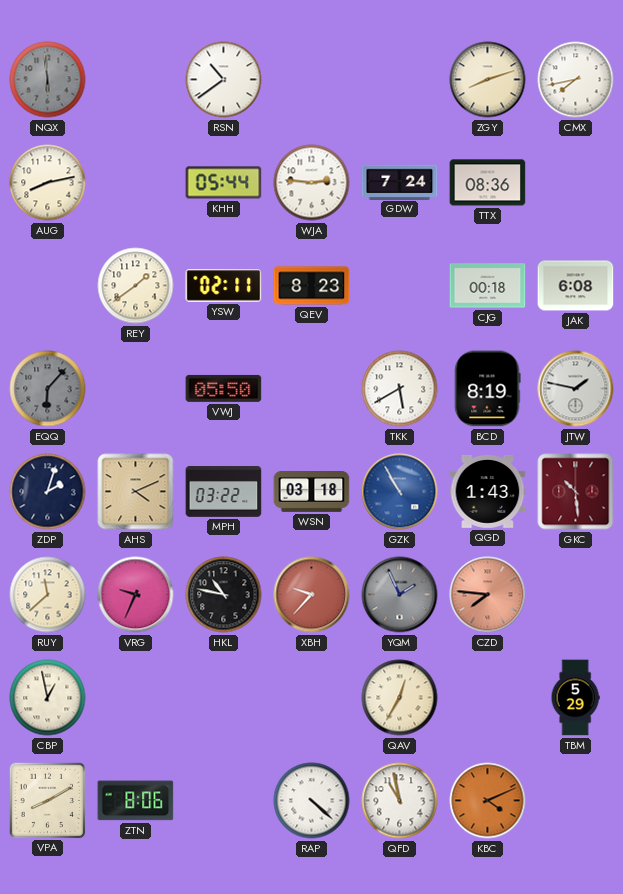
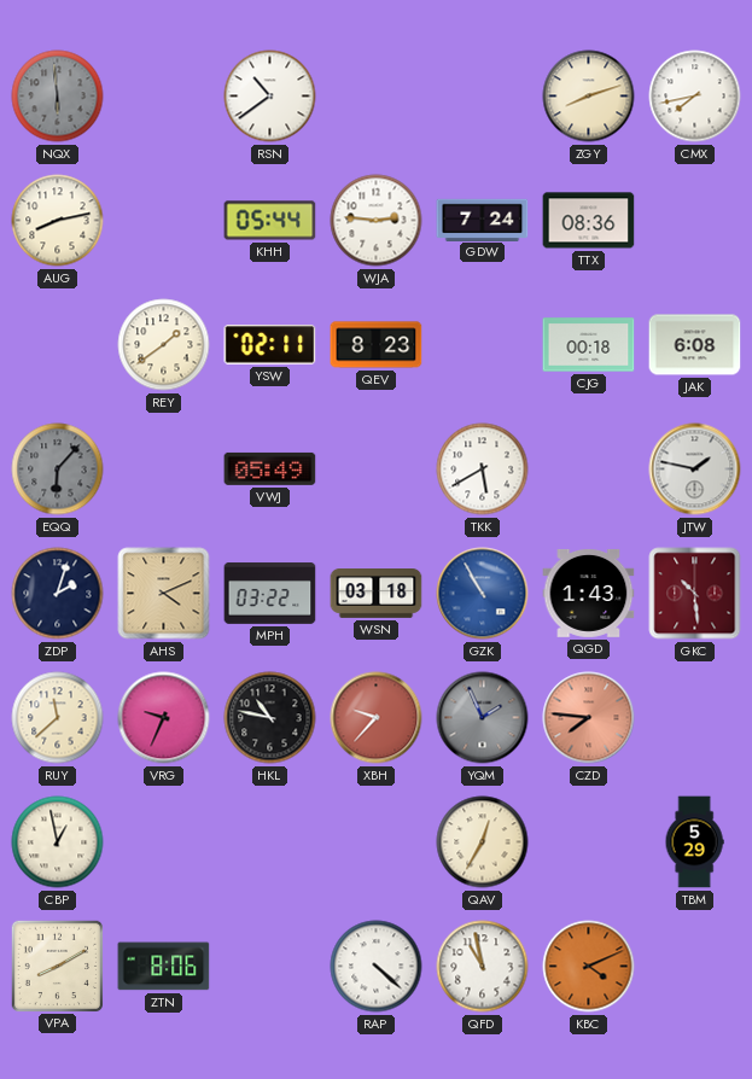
VWJ: 05:50 -> 05:49 (270, 468)
BCD: 8:19 -> none (487, 389)
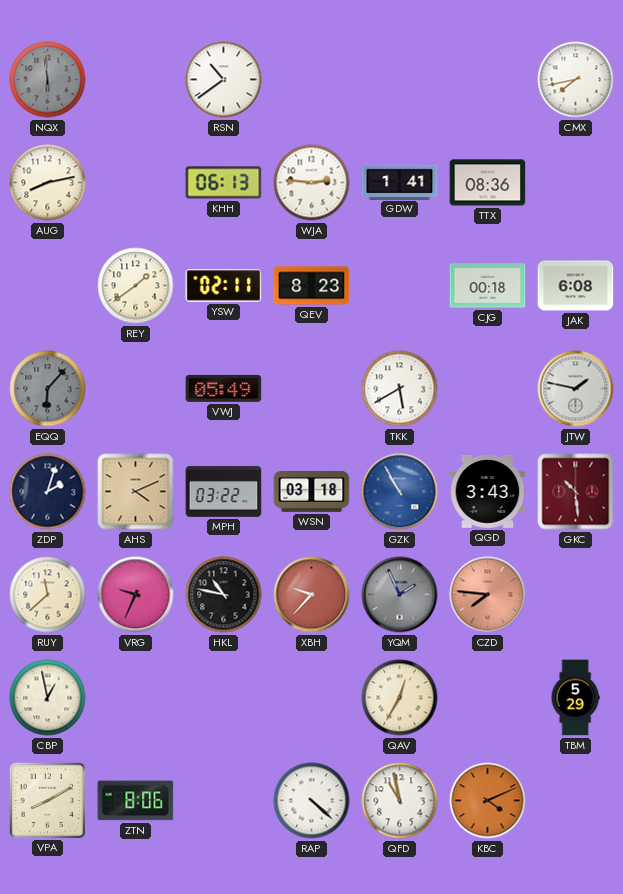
ZGY: 8:12 -> none (589, 97)
KHH: 05:44 -> 06:13 (224, 183)
GDW: 7:24 -> 1:41 (400, 182)
QGD: 1:43 -> 3:43 (488, 491)
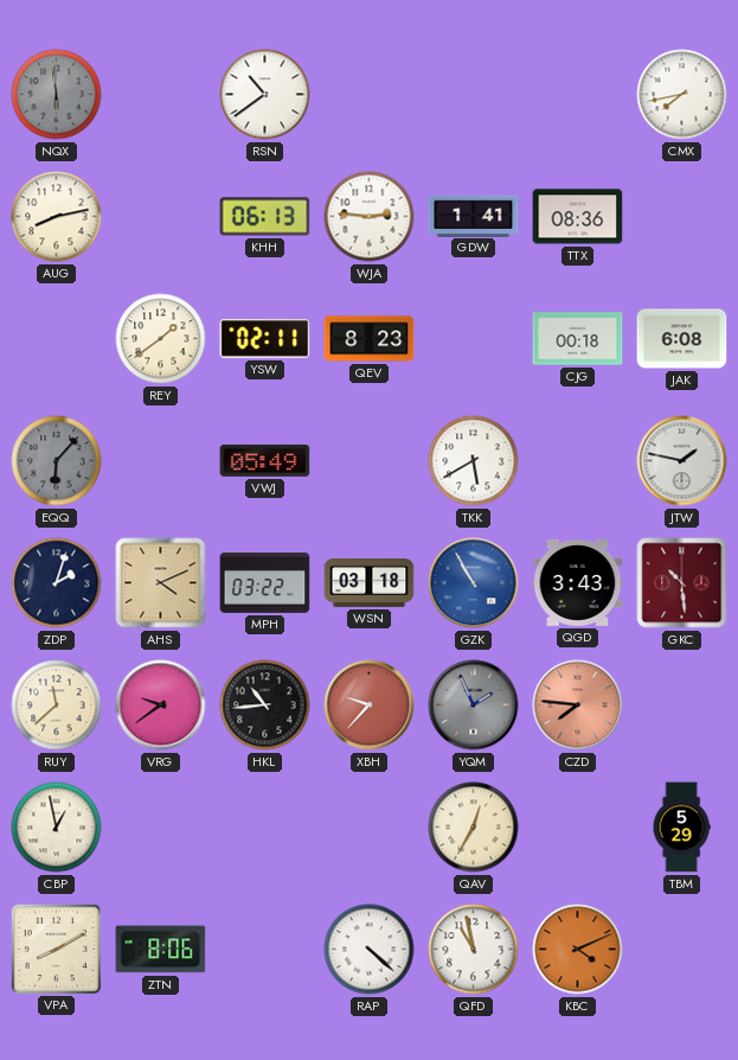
VRG: 9:34 -> 9:39 (161, 705)
HKL: 10:47 -> 10:44 (265, 705)
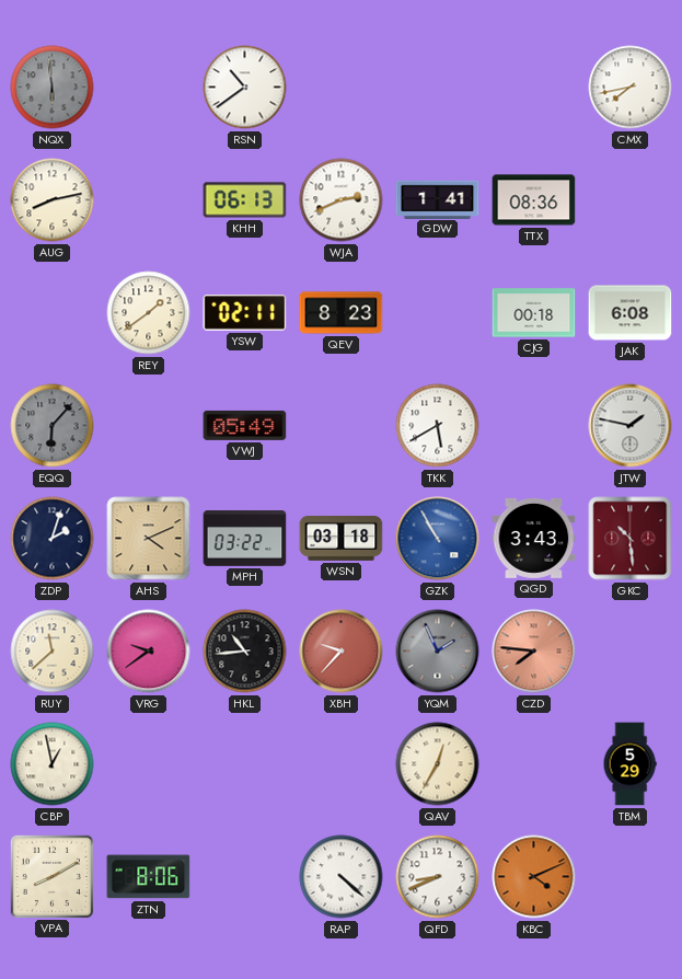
WJA: 2:46 -> 2:41 (342, 200)
QFD: 10:58 -> 8:41 (438, 877)
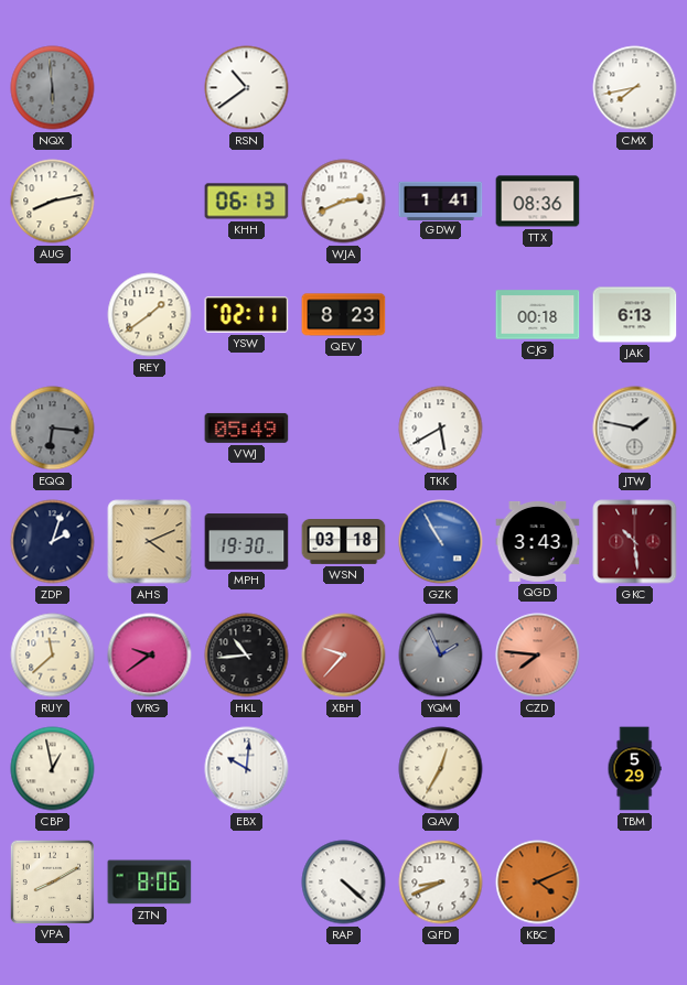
JAK: 6:08 -> 6:13 (635, 315)
EQQ: 6:07 -> 6:16 (53, 429)
MPH: 03:22 -> 19:30 (247, 542)
EBX: none -> 10:01 (247, 769)
